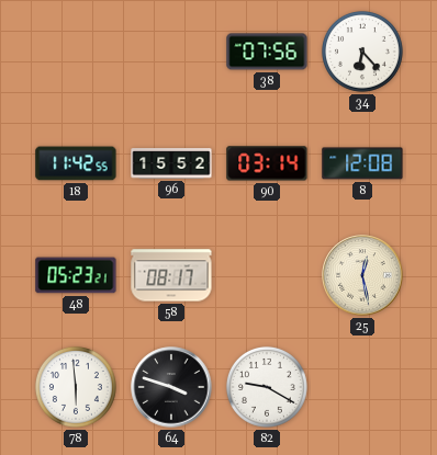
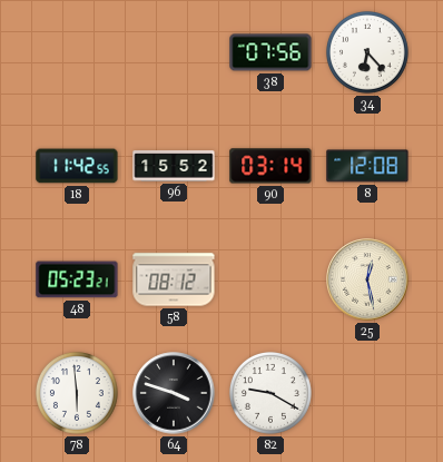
58: 08:17 -> 08:12 (174, 279)
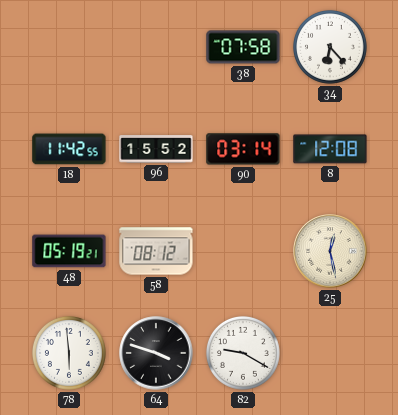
38: 07:56 -> 07:58 (243, 47)
48: 05:23 -> 05:19 (69, 251)
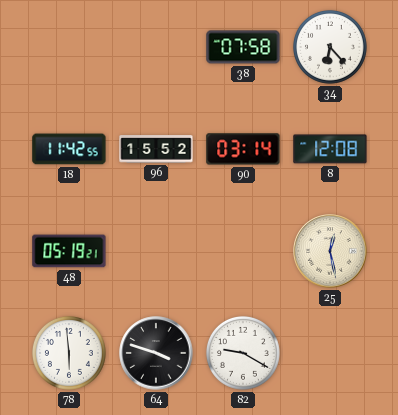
58: 08:12 -> none (156, 251)
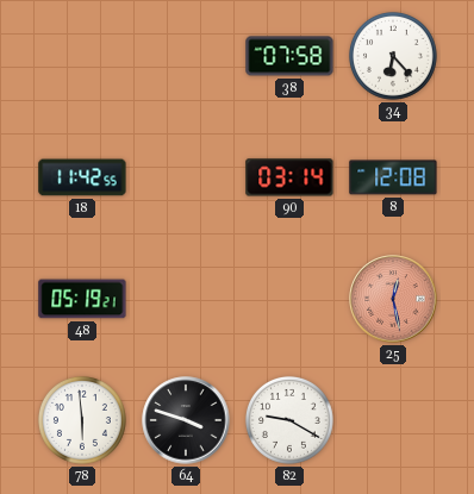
96: 15:52 -> none (156, 149)
25 dial: cream -> salmon (393, 299)
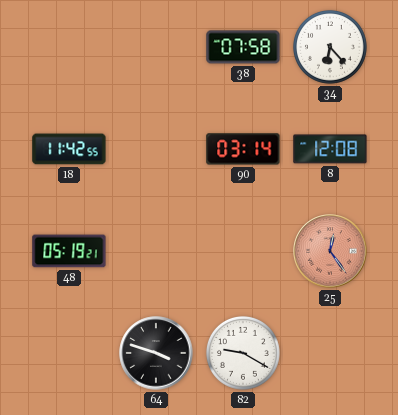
25: 12:28 -> 12:24 (330, 251)
78: 5:59 -> none (82, 420)
